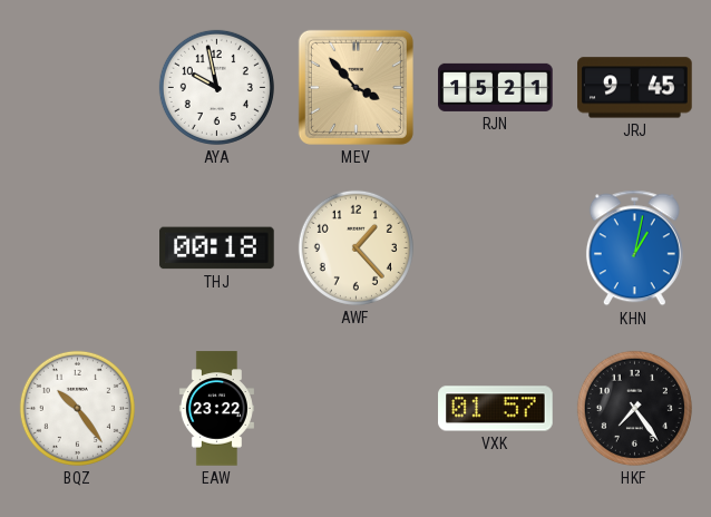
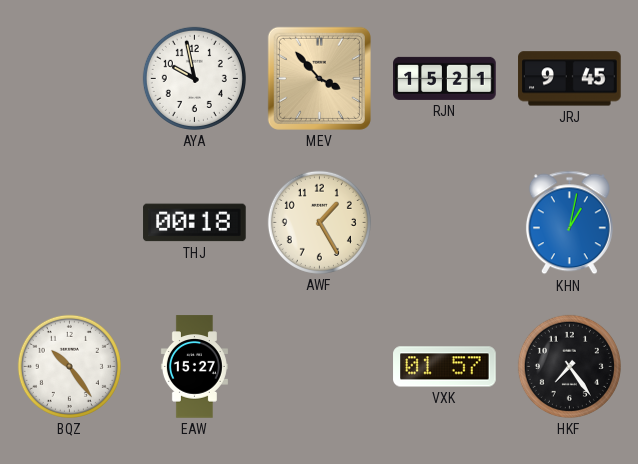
AWF: 1:23 -> 1:25 (319, 222)
EAW: 23:22 -> 15:27 (194, 367)
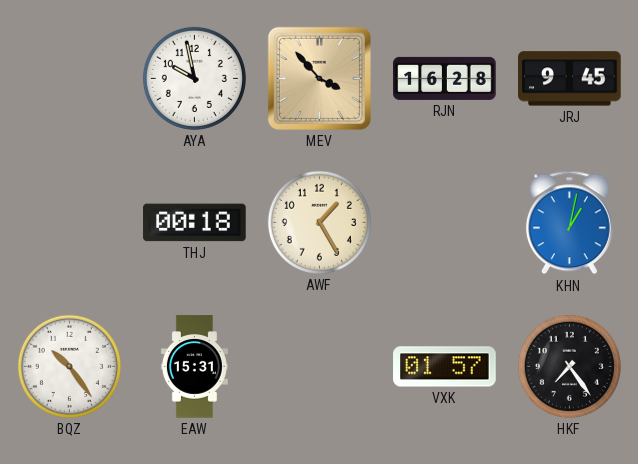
RJN: 15:21 -> 16:28 (445, 78)
EAW: 15:27 -> 15:31 (194, 367)
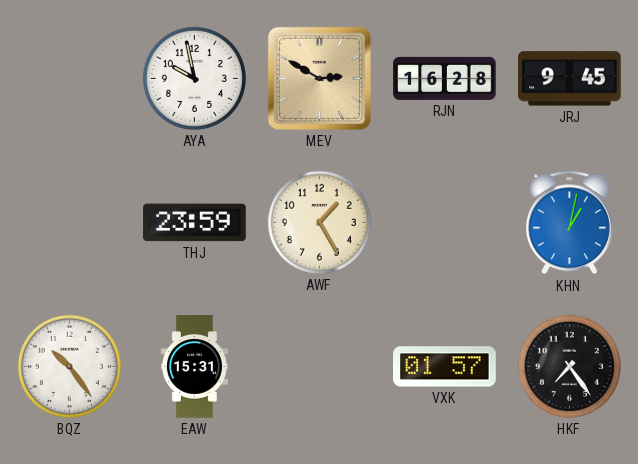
MEV: 3:53 -> 2:50 (319, 78)
THJ: 00:18 -> 23:59 (195, 223)
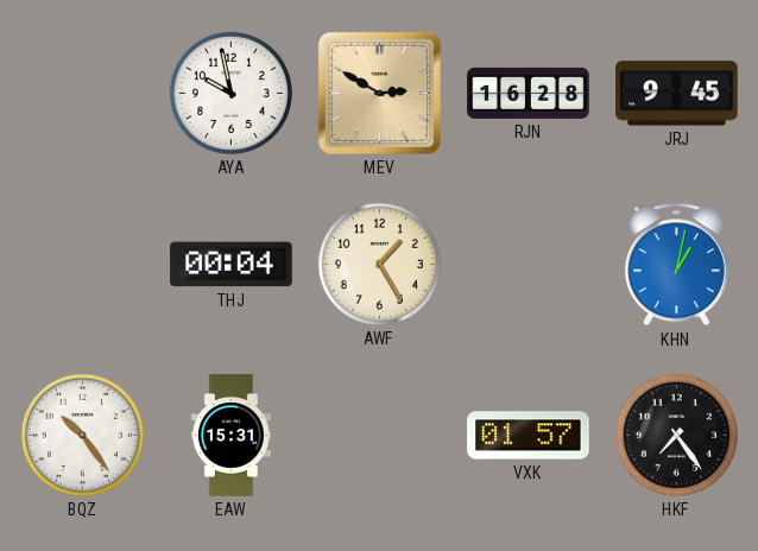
THJ: 23:59 -> 00:04 (232, 265)
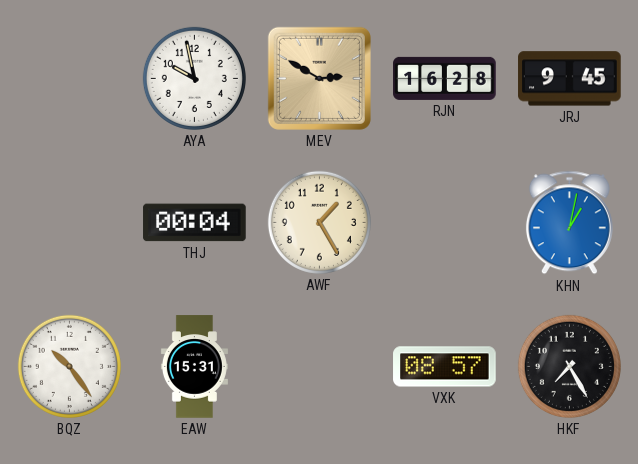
VXK: 01:57 -> 08:57 (445, 367)
HKF: 7:24 -> 7:25 (569, 366)
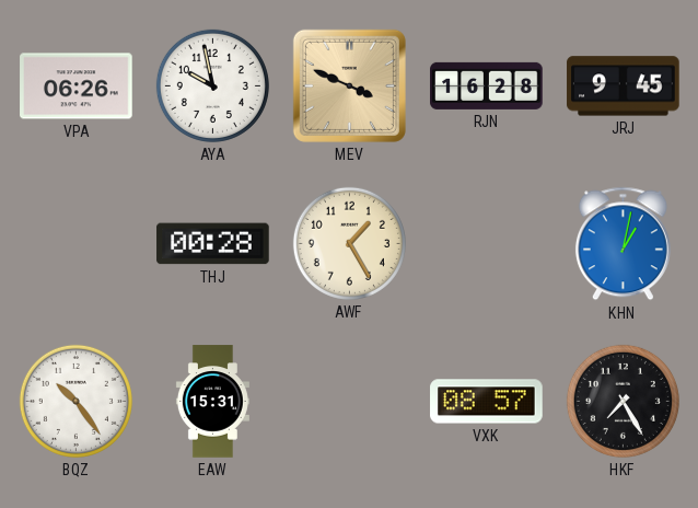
VPA: none -> 06:26 (77, 86)
MEV: 2:50 -> 3:49 (349, 85)
THJ: 00:04 -> 00:28 (213, 244)
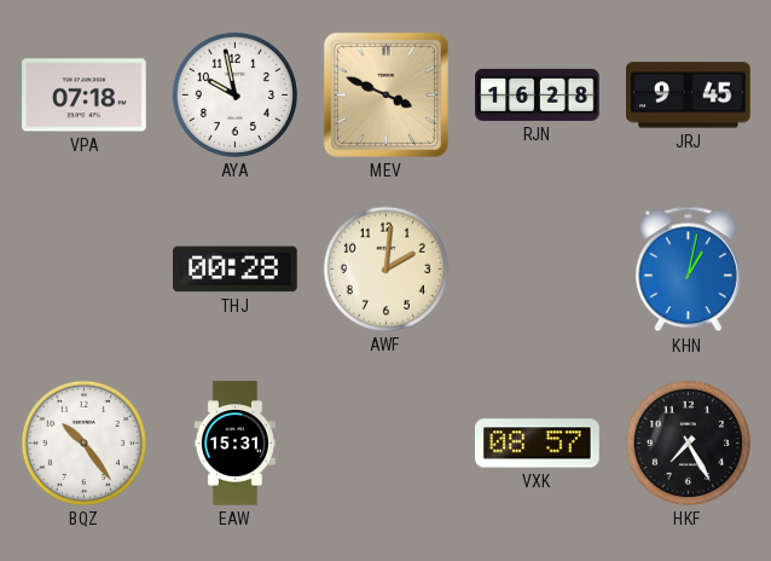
VPA: 06:26 -> 07:18 (85, 96)
AWF: 1:25 -> 2:01 (385, 268)
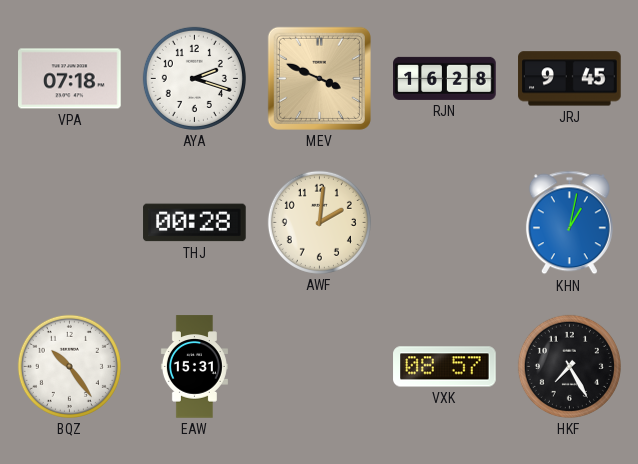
AYA: 9:58 -> 2:18 (194, 78)
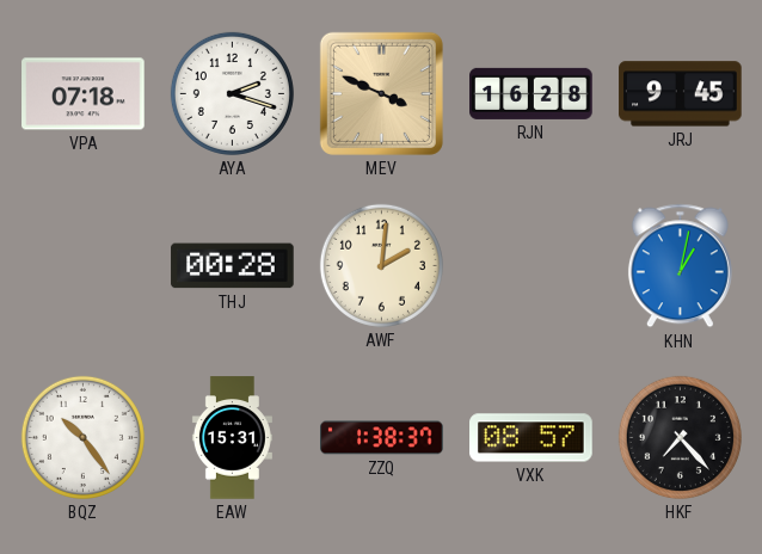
ZZQ: none -> 1:38 (382, 438)
HKF: 7:25 -> 7:23 (680, 437)
